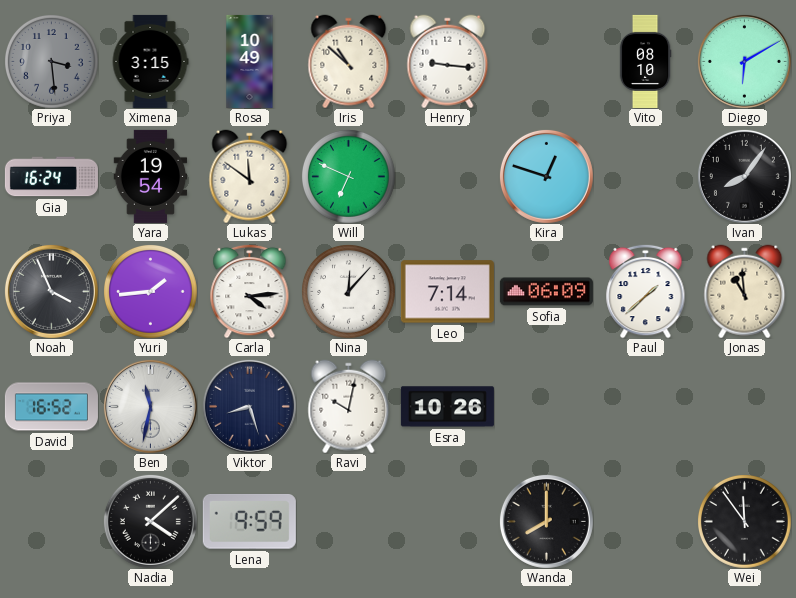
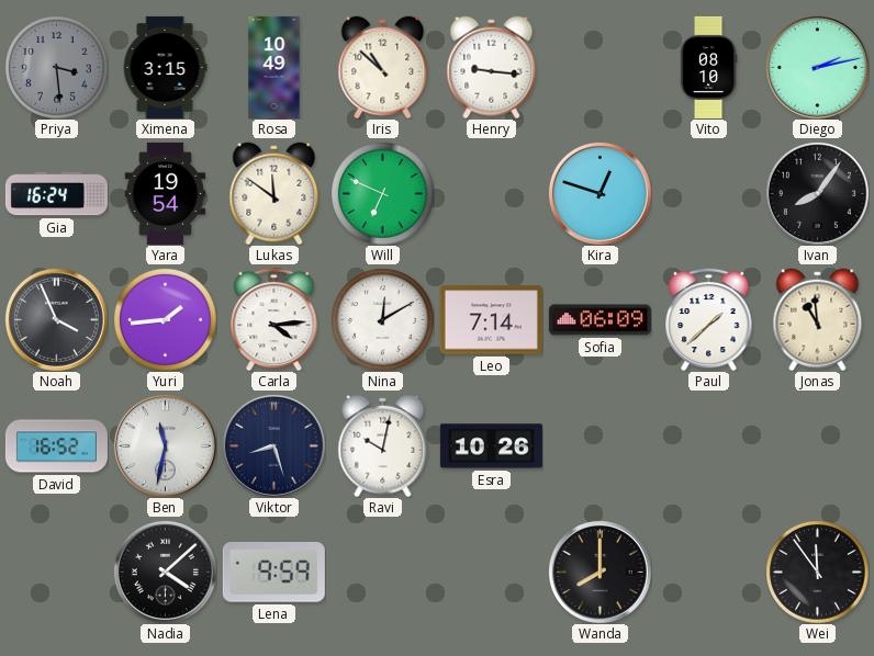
Diego: 6:10 -> 2:13 (817, 67)
Nina: 12:07 -> 12:10 (383, 320)
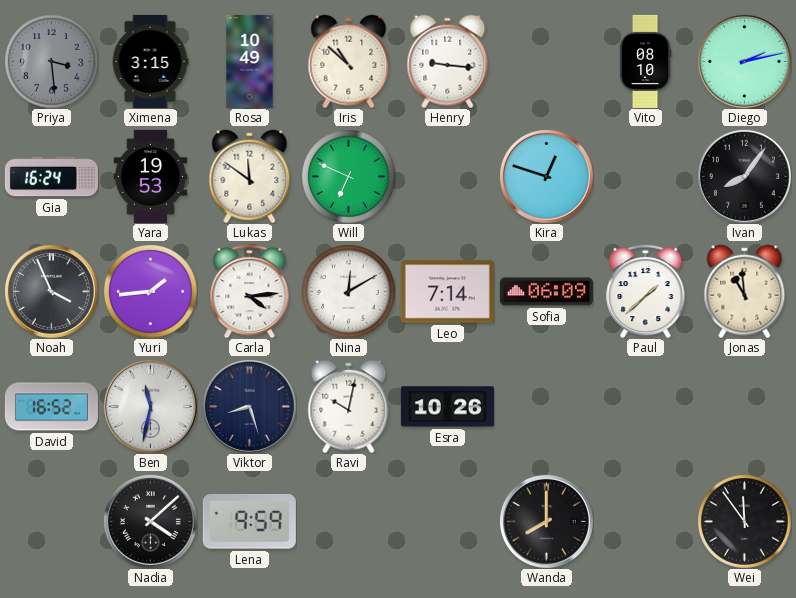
Yara: 19:54 -> 19:53 (151, 176)
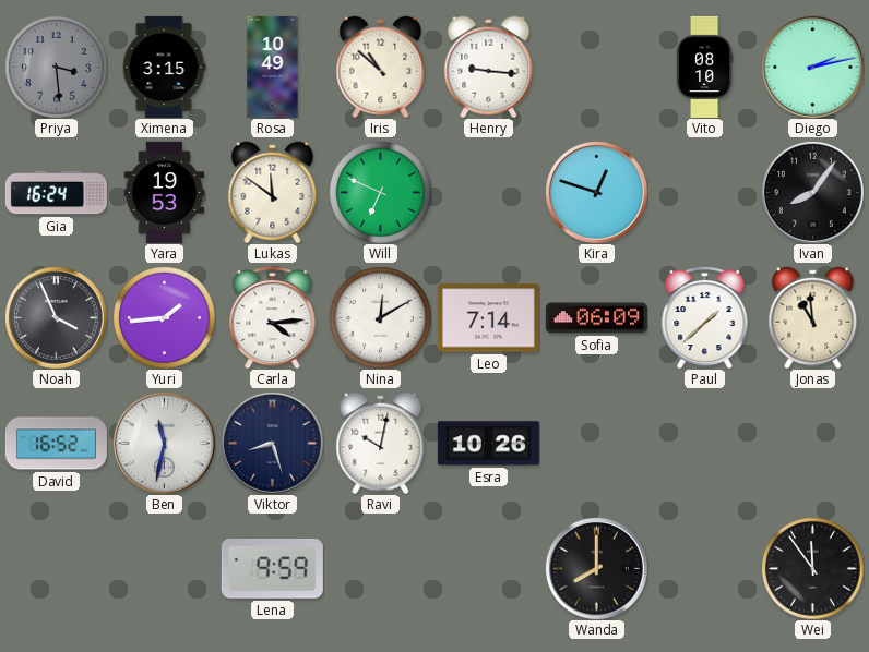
Nadia: 4:08 -> none (150, 521)
